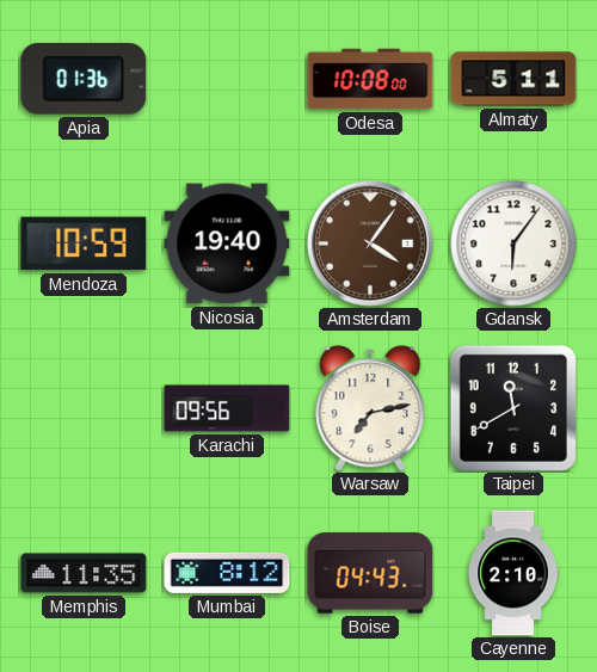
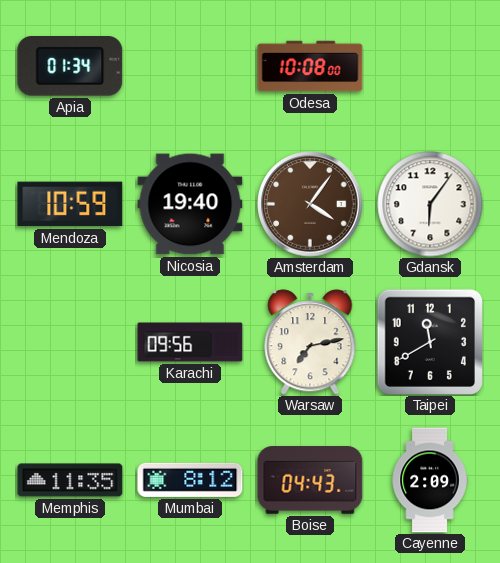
Apia: 01:36 -> 01:34 (70, 67)
Almaty: 5:11 -> none (513, 79)
Cayenne: 2:10 -> 2:09 (430, 480)
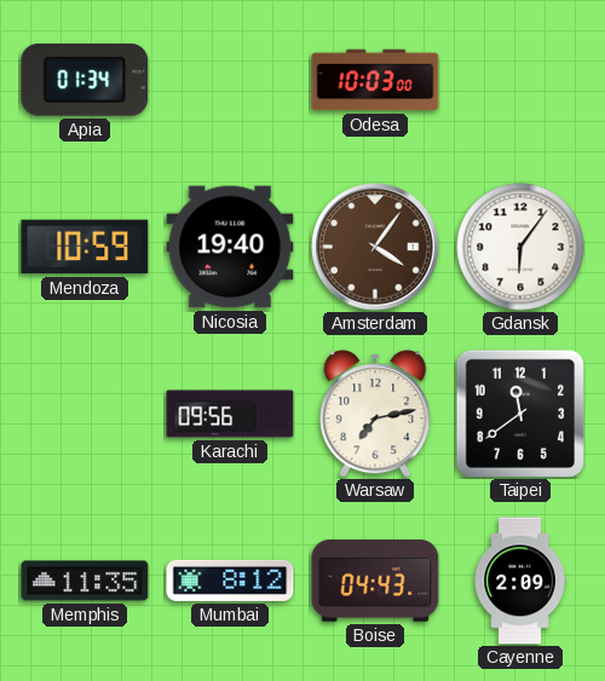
Odesa: 10:08 -> 10:03 (375, 80)
Taipei: 11:40 -> 11:39 (520, 414)
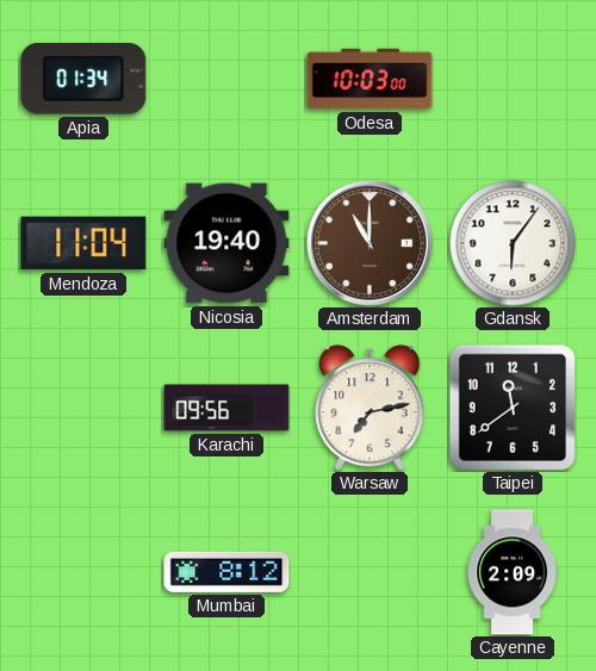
Mendoza: 10:59 -> 11:04 (83, 243)
Amsterdam: 4:06 -> 11:00 (370, 243)
Memphis: 11:35 -> none (85, 581)
Boise: 04:43 -> none (375, 581)
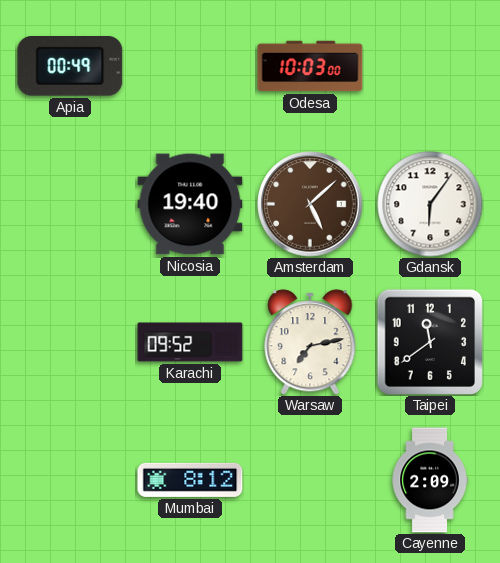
Apia: 01:34 -> 00:49 (70, 67)
Mendoza: 11:04 -> none (83, 243)
Amsterdam: 11:00 -> 5:08 (310, 204)
Karachi: 09:56 -> 09:52 (190, 342)
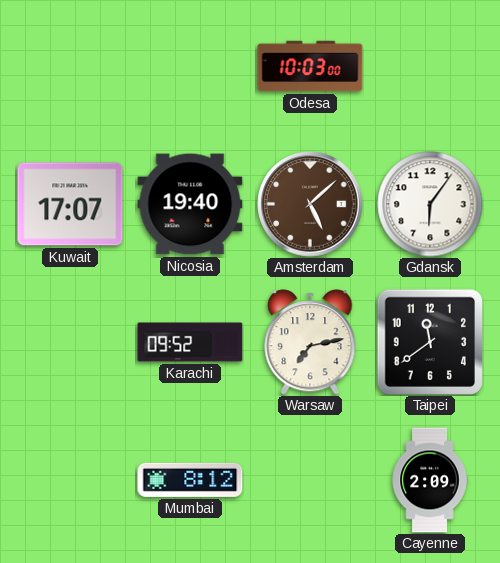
Apia: 00:49 -> none (70, 67)
Kuwait: none -> 17:07 (70, 204)
